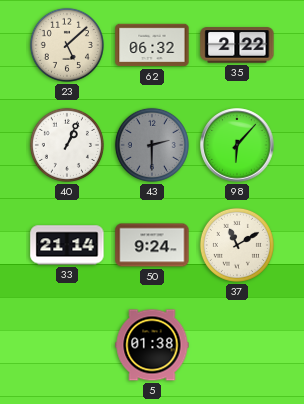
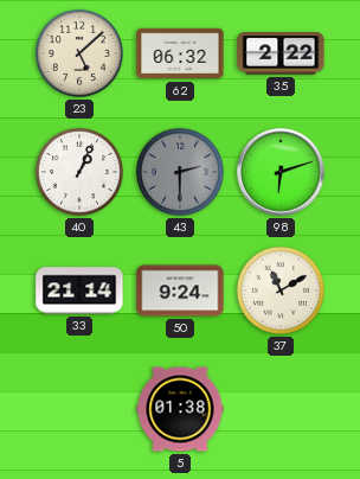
98: 6:07 -> 6:12 (281, 172)
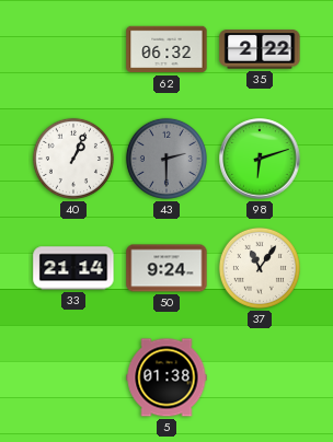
23: 5:08 -> none (79, 53)
37: 11:10 -> 11:06 (260, 268)
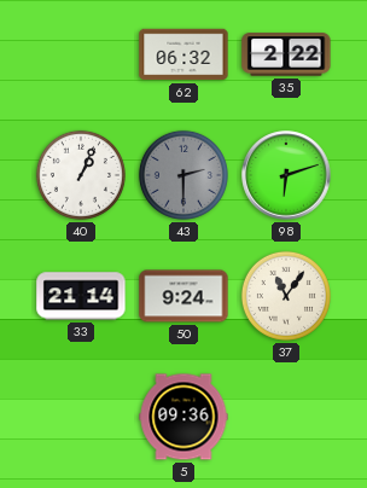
5: 01:38 -> 09:36 (183, 417)
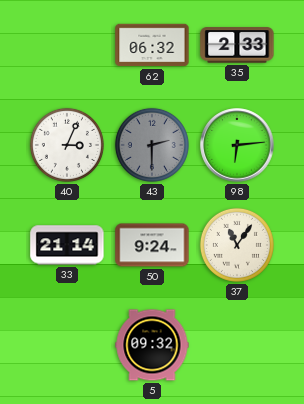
35: 2:22 -> 2:33 (237, 45)
40: 1:04 -> 3:04 (67, 145)
98: 6:12 -> 6:14 (237, 145)
5: 09:36 -> 09:32 (152, 345)
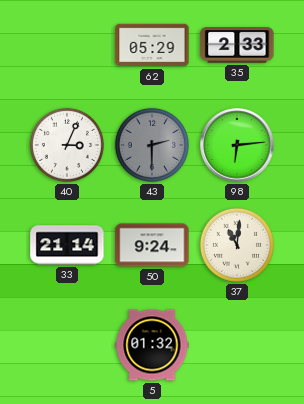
62: 06:32 -> 05:29 (152, 45)
37: 11:06 -> 11:01 (237, 245)
5: 09:32 -> 01:32 (152, 345)
